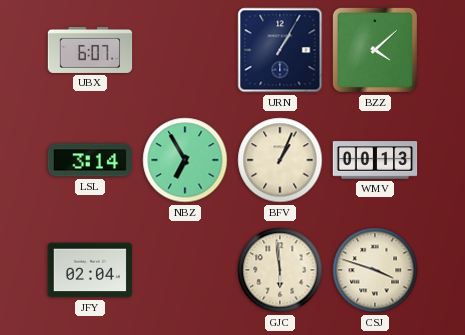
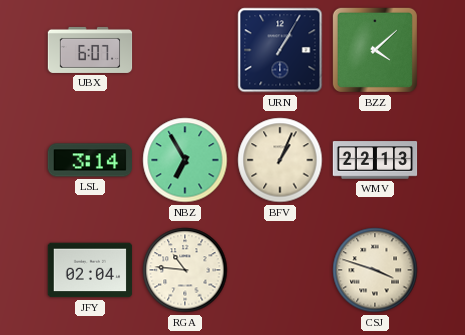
WMV: 00:13 -> 22:13 (375, 160)
RGA: none -> 10:46 (185, 270)
GJC: 5:59 -> none (280, 270)
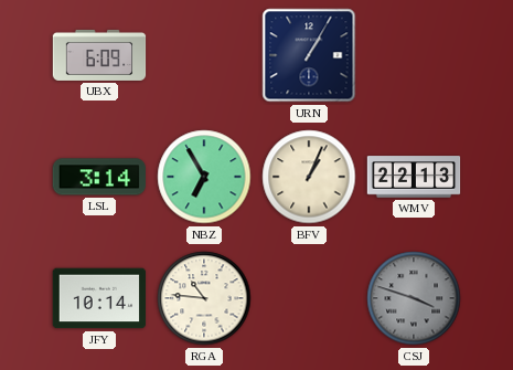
UBX: 6:07 -> 6:09 (99, 55)
BZZ: 4:08 -> none (375, 50)
JFY: 02:04 -> 10:14 (99, 298)
CSJ dial: cream -> grey (414, 298)
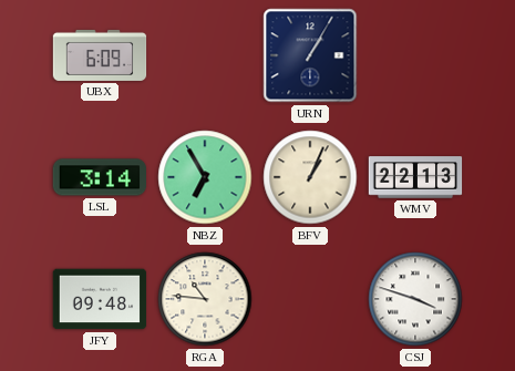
JFY: 10:14 -> 09:48 (100, 299)
CSJ dial: grey -> white (415, 299)
